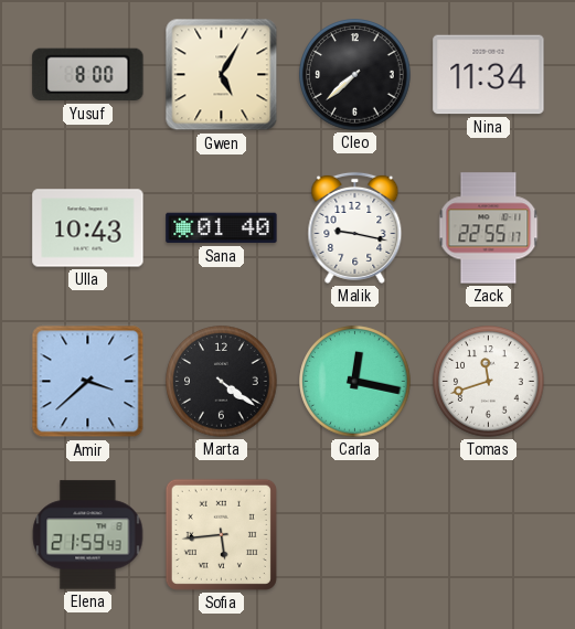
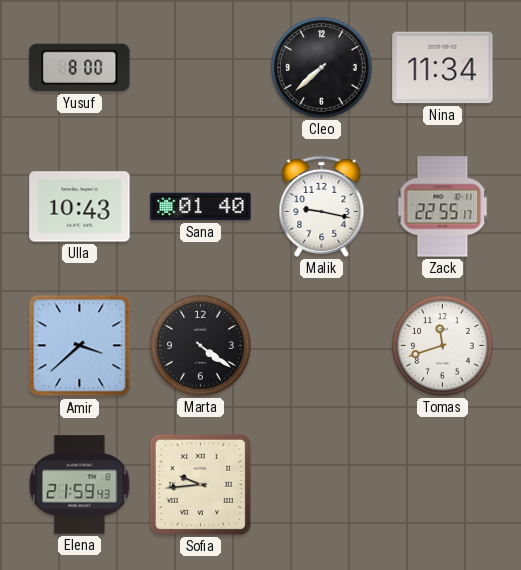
Gwen: 5:05 -> none (222, 75)
Carla: 12:17 -> none (355, 382)
Sofia: 5:44 -> 9:44 (200, 484)
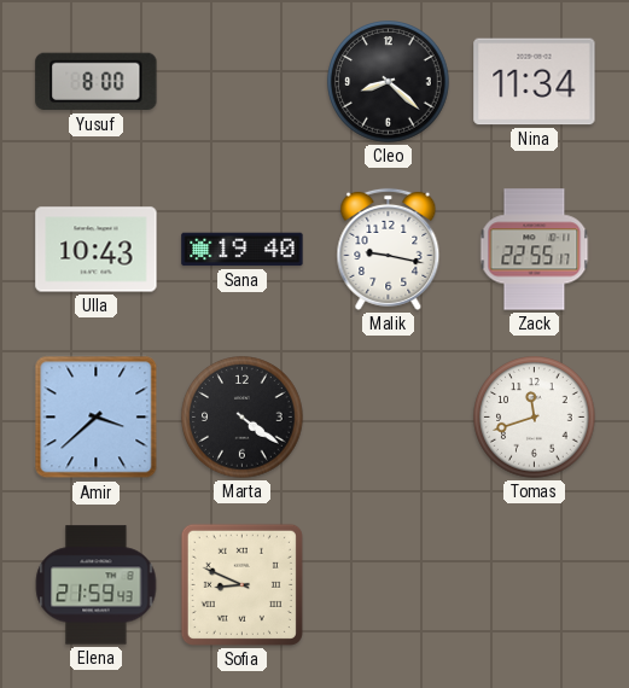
Cleo: 7:38 -> 8:22 (389, 82)
Sana: 01:40 -> 19:40 (243, 250)
Sofia: 9:44 -> 8:49 (241, 584)
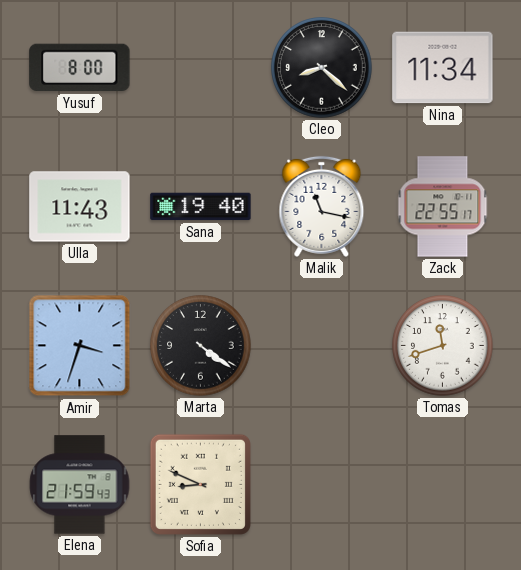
Ulla: 10:43 -> 11:43 (80, 207)
Malik: 9:17 -> 11:17 (322, 206)
Amir: 3:38 -> 3:33 (80, 346)
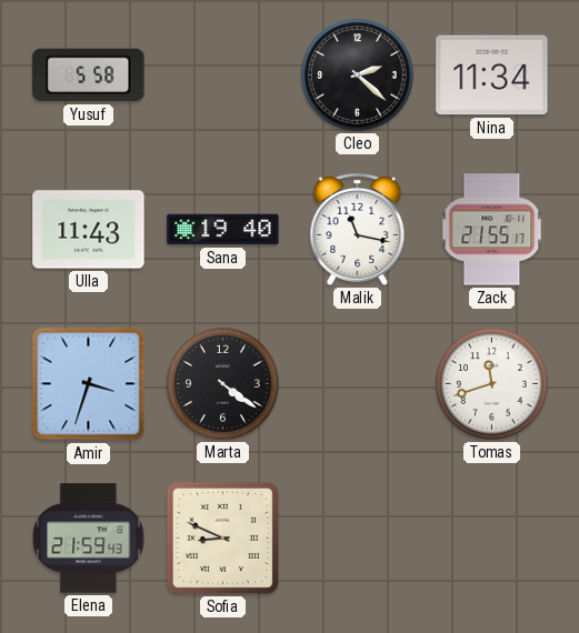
Yusuf: 8:00 -> 5:58 (89, 76)
Cleo: 8:22 -> 2:22 (358, 76)
Zack: 22:55 -> 21:55 (492, 230)
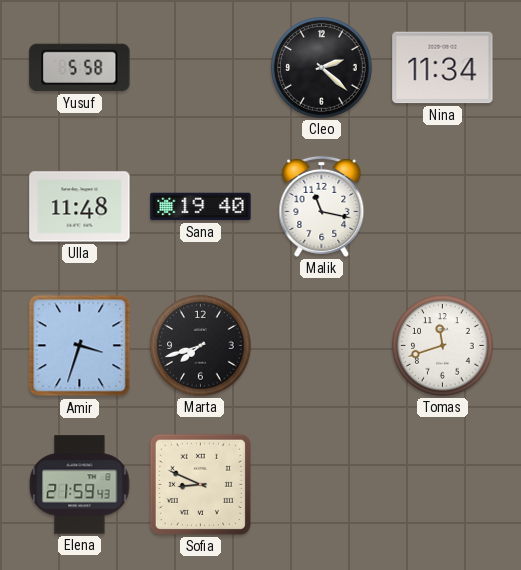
Ulla: 11:43 -> 11:48 (80, 207)
Zack: 21:55 -> none (492, 230)
Marta: 4:21 -> 7:42 (201, 346)
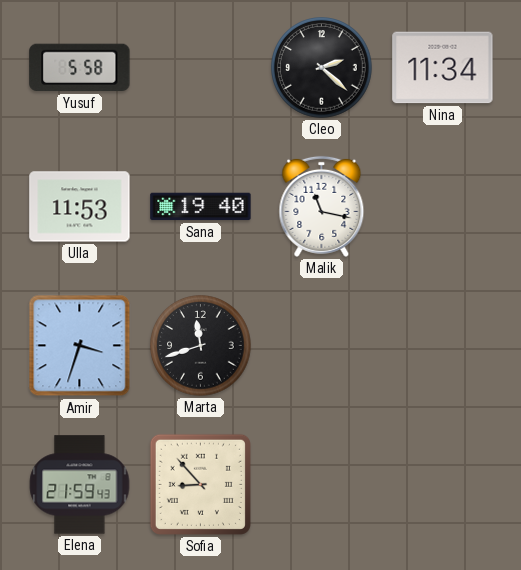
Ulla: 11:48 -> 11:53 (80, 207)
Marta: 7:42 -> 11:42 (201, 346)
Tomas: 11:42 -> none (443, 346)
Sofia: 8:49 -> 8:53 (200, 484)
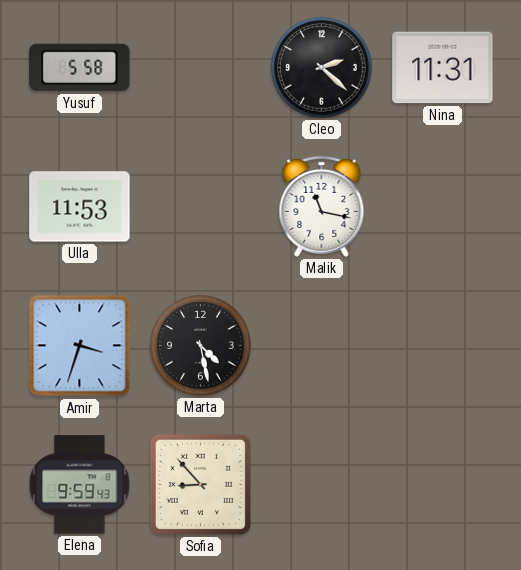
Nina: 11:34 -> 11:31 (443, 68)
Sana: 19:40 -> none (201, 207)
Marta: 11:42 -> 4:28 (201, 346)
Elena: 21:59 -> 9:59 (80, 485)
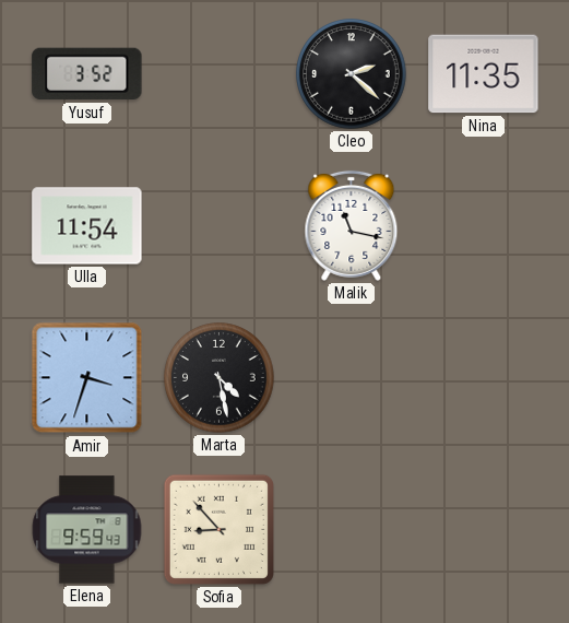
Yusuf: 5:58 -> 3:52 (87, 74)
Nina: 11:31 -> 11:35 (484, 74)
Ulla: 11:53 -> 11:54 (87, 226)
